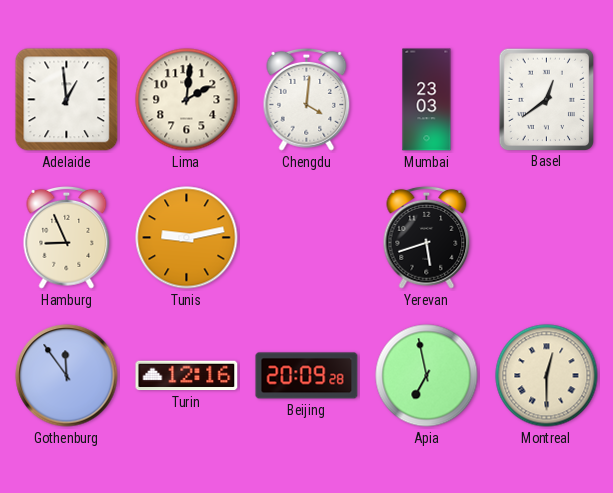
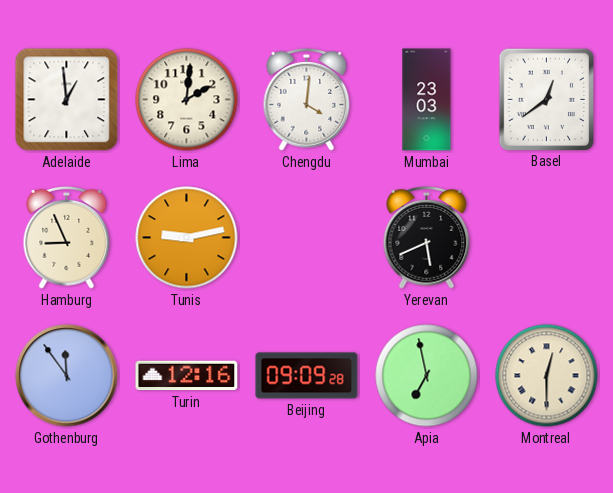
Yerevan: 5:42 -> 5:41 (427, 237)
Beijing: 20:09 -> 09:09 (307, 376)
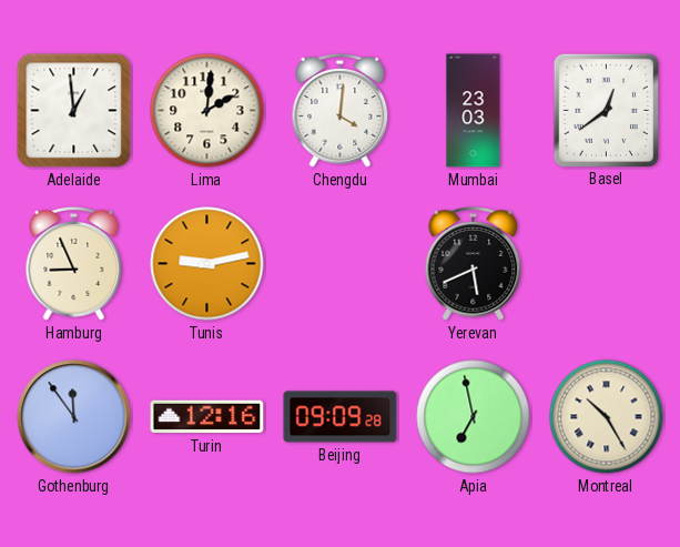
Montreal: 12:30 -> 10:25 (607, 417)
